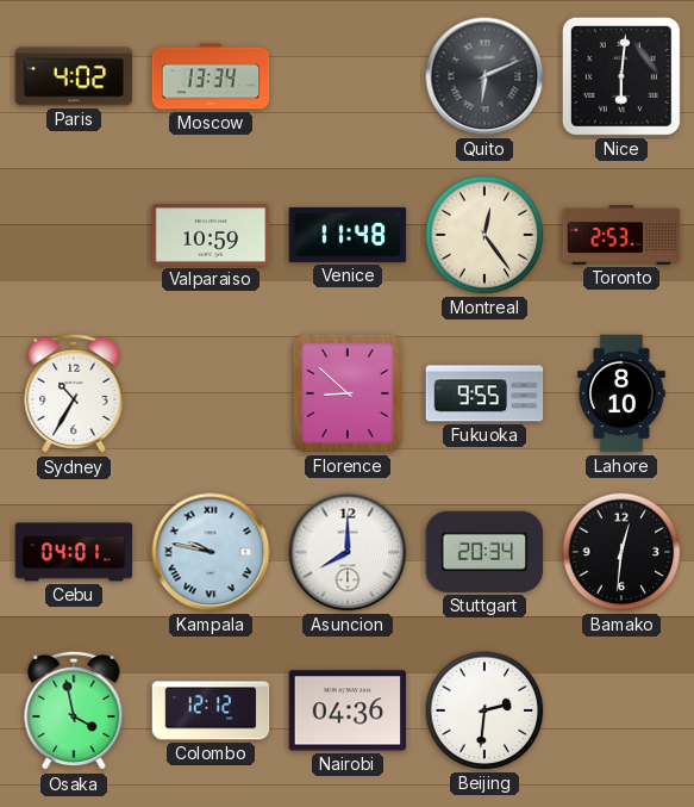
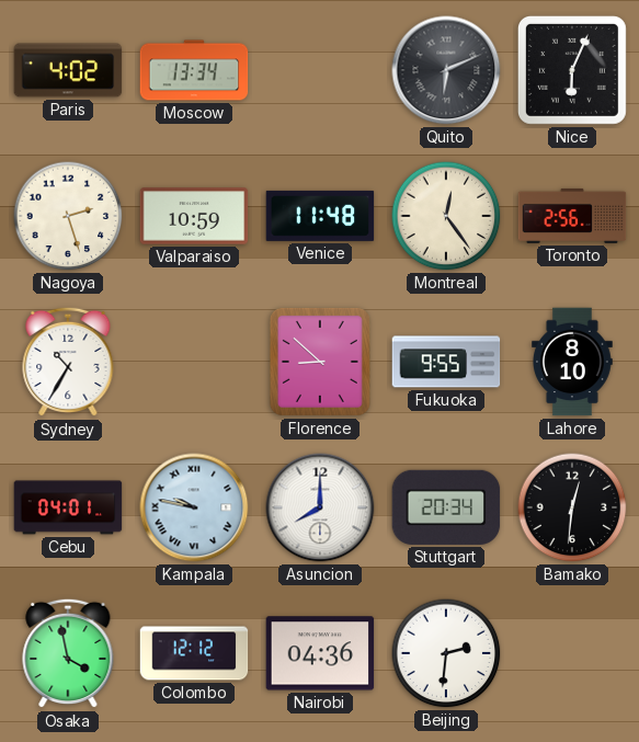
Nice: 6:01 -> 6:04 (572, 70)
Nagoya: none -> 2:27 (68, 216)
Toronto: 2:53 -> 2:56 (572, 216)
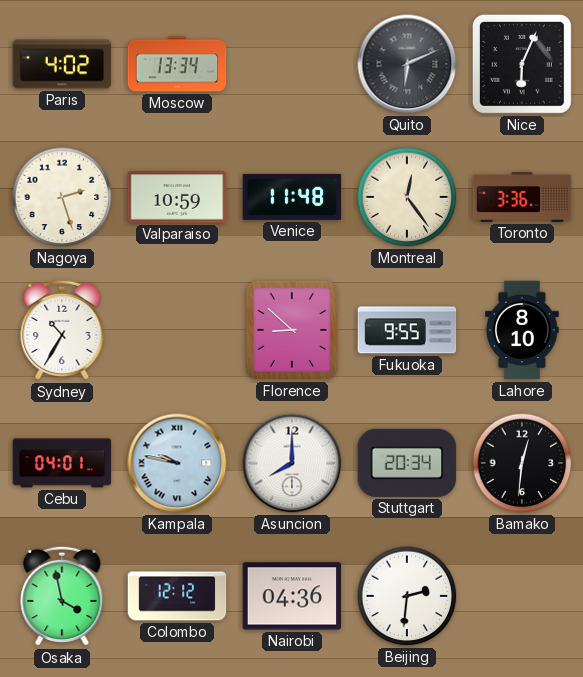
Toronto: 2:56 -> 3:36 (522, 197)
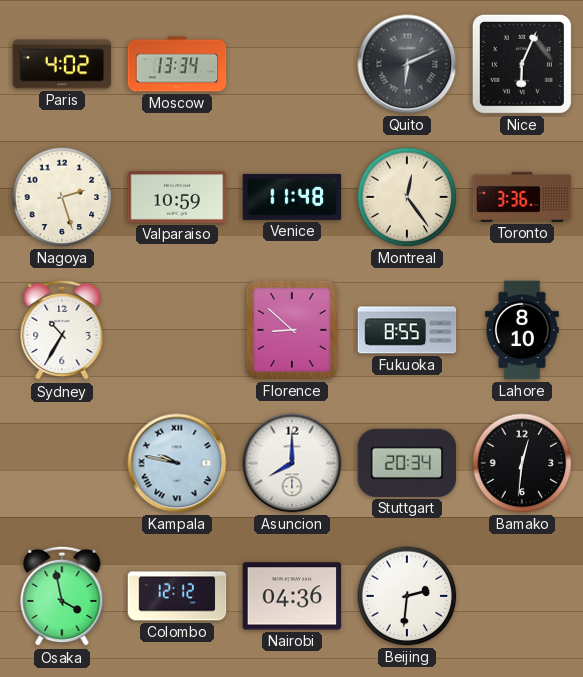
Fukuoka: 9:55 -> 8:55 (407, 330)
Cebu: 04:01 -> none (62, 463)
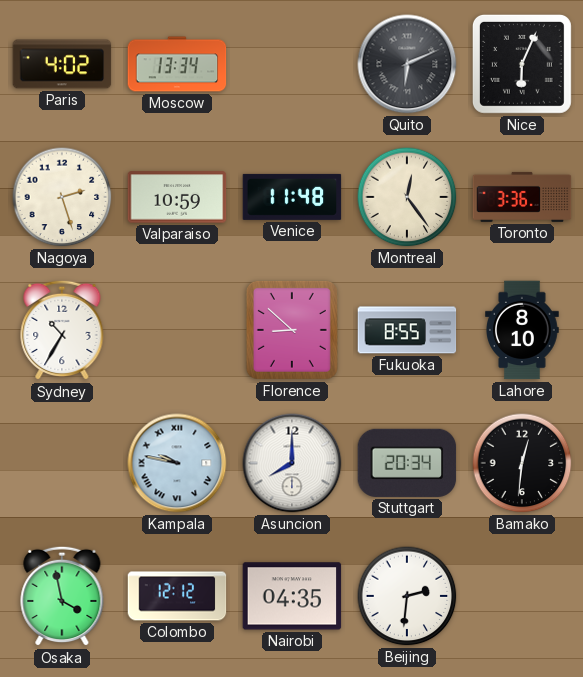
Nairobi: 04:36 -> 04:35 (292, 596)
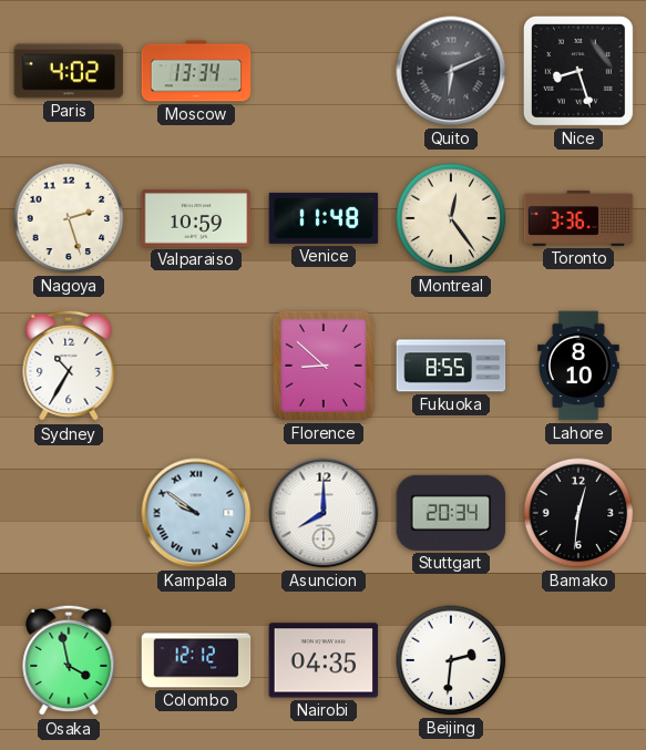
Nice: 6:04 -> 8:27 (578, 71)
Kampala: 9:47 -> 9:51 (196, 513)
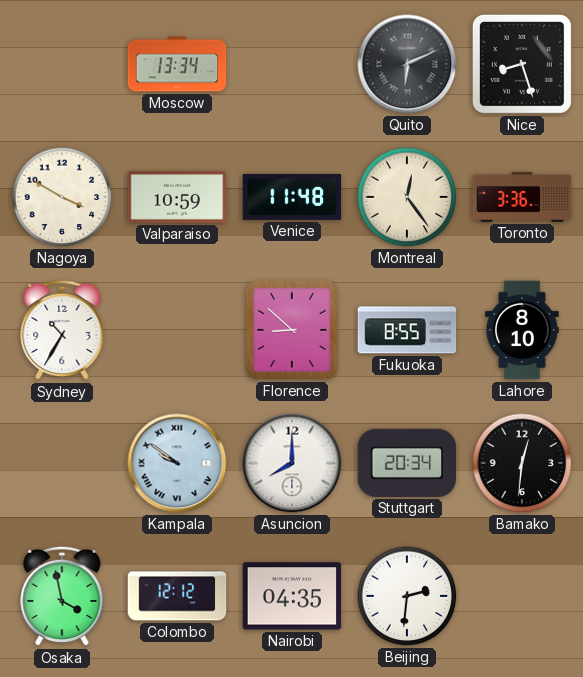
Paris: 4:02 -> none (69, 71)
Nagoya: 2:27 -> 3:50 (62, 197)
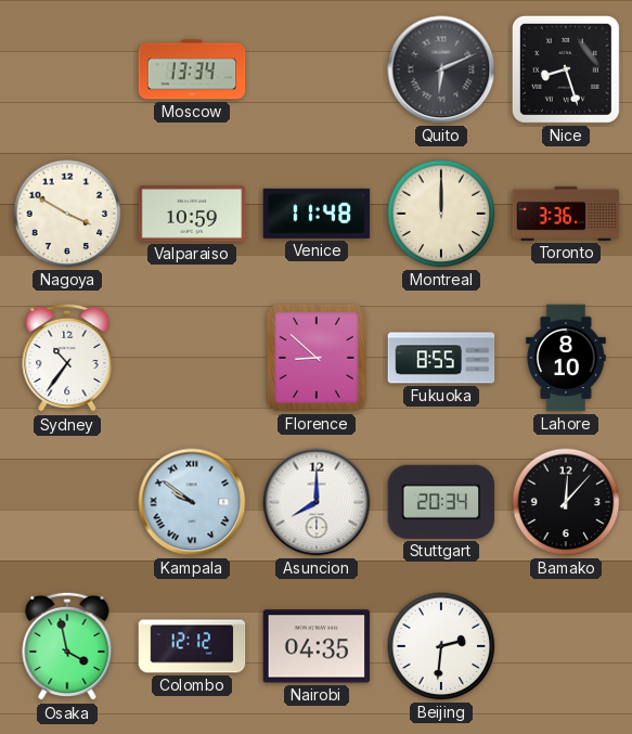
Montreal: 12:24 -> 12:00 (441, 214)
Sydney: 10:35 -> 10:36 (67, 358)
Bamako: 12:31 -> 12:07 (566, 502)
